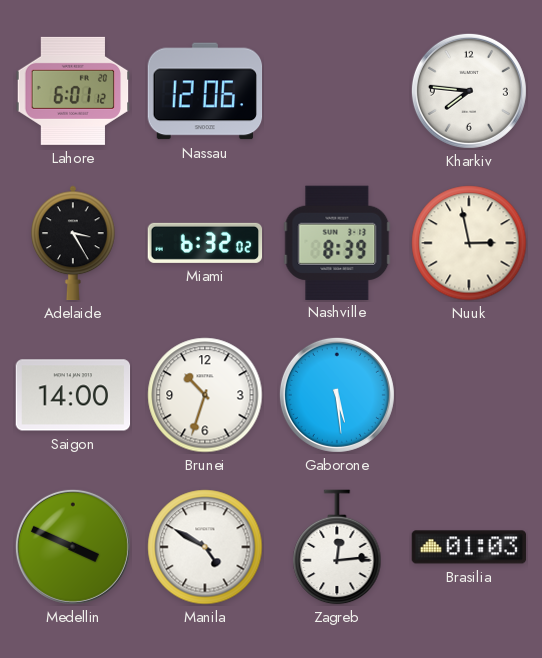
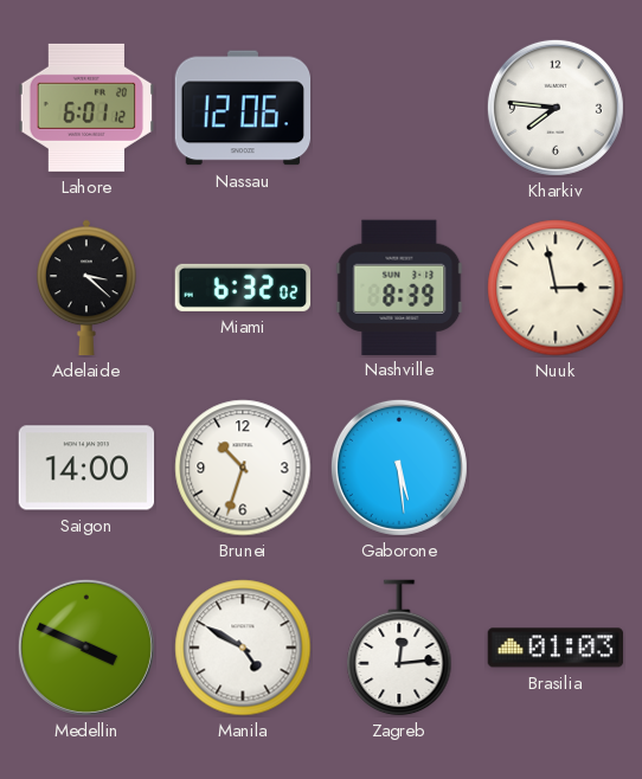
Adelaide: 3:25 -> 3:22 (88, 288)
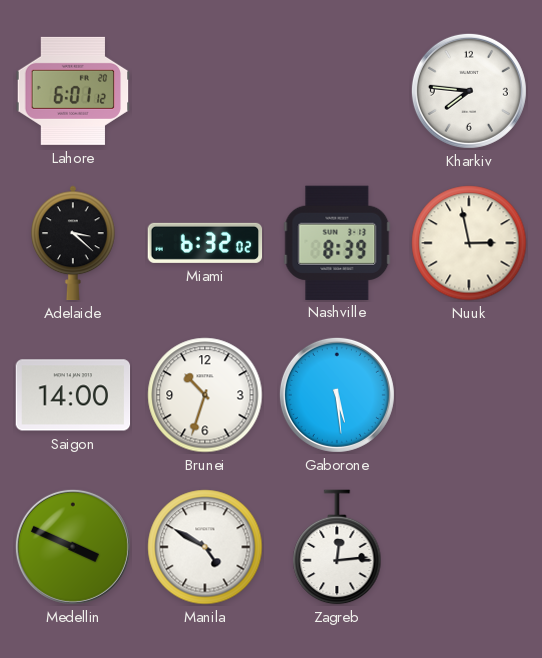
Nassau: 12:06 -> none (243, 108)
Brasilia: 01:03 -> none (556, 648)
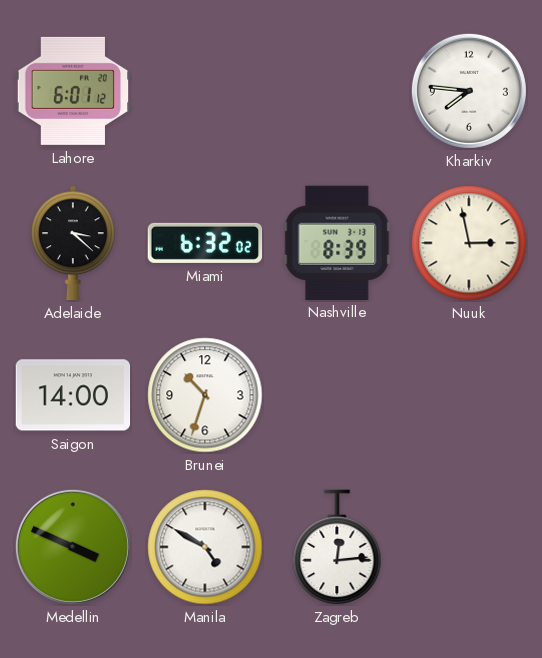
Gaborone: 5:29 -> none (337, 395)
